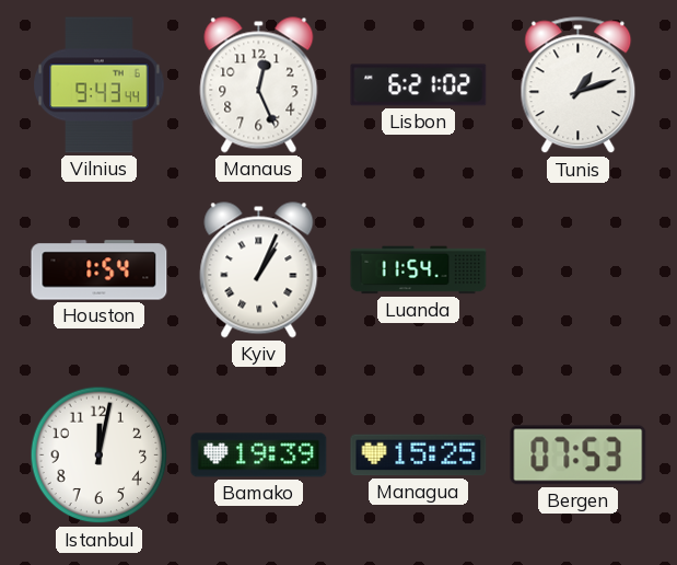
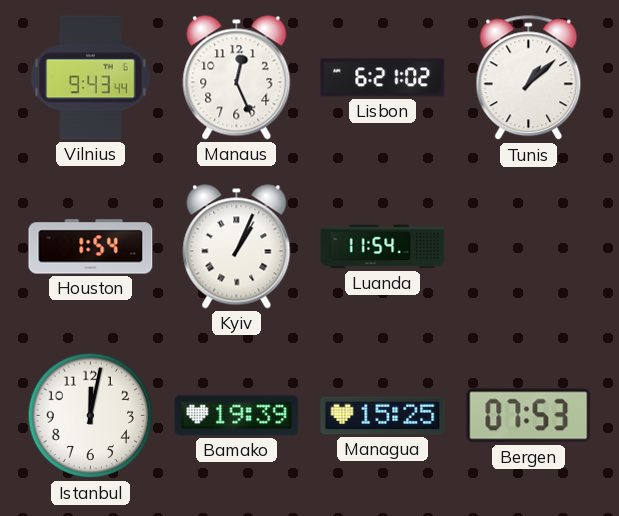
Tunis: 1:12 -> 1:08 (529, 78)
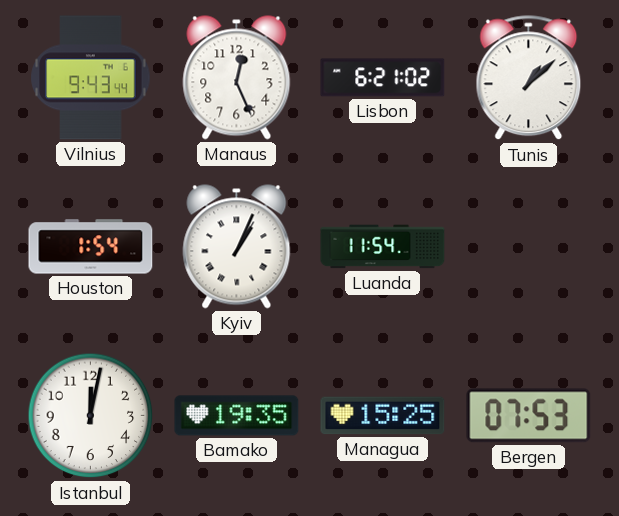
Bamako: 19:39 -> 19:35 (237, 416)
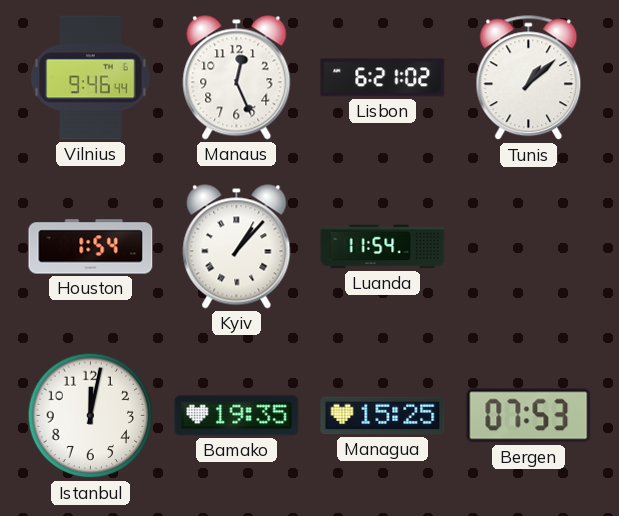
Vilnius: 9:43 -> 9:46 (91, 78)
Kyiv: 1:04 -> 1:07 (237, 247)
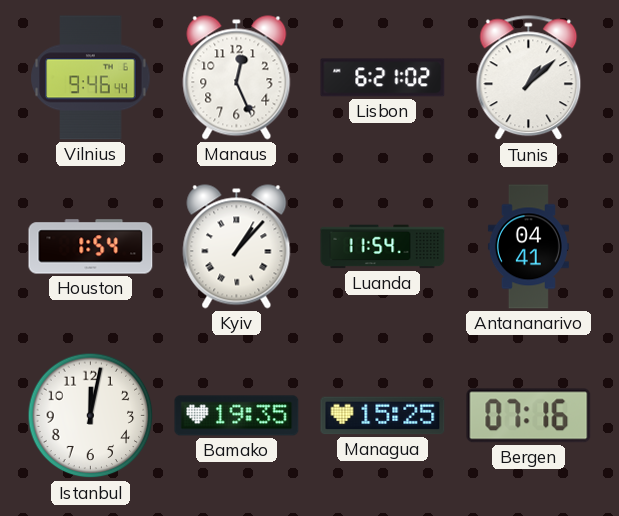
Antananarivo: none -> 04:41 (528, 247)
Bergen: 07:53 -> 07:16 (529, 416)
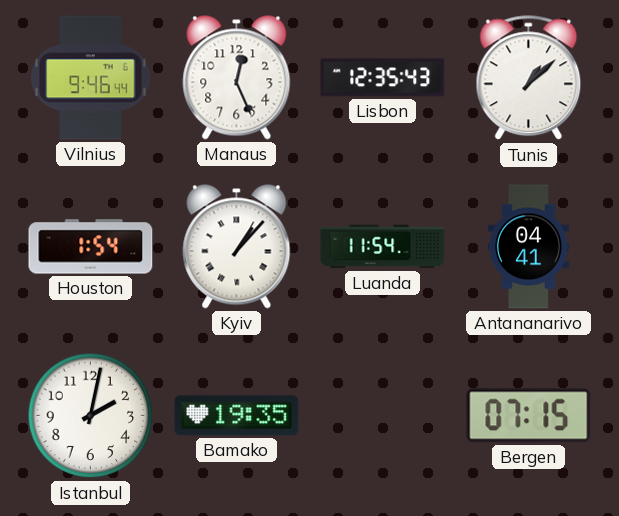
Lisbon: 6:21 -> 12:35 (383, 78)
Istanbul: 12:02 -> 2:02 (91, 416)
Managua: 15:25 -> none (383, 416)
Bergen: 07:16 -> 07:15 (529, 416)
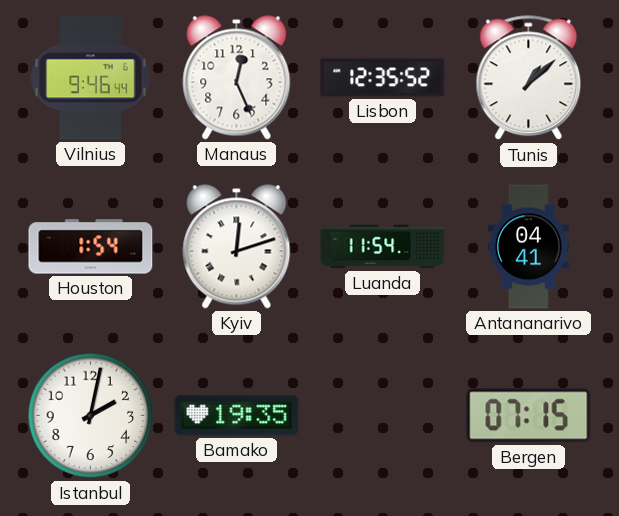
Lisbon: 12:35:43 -> 12:35:52 (383, 78)
Kyiv: 1:07 -> 12:12 (237, 247)
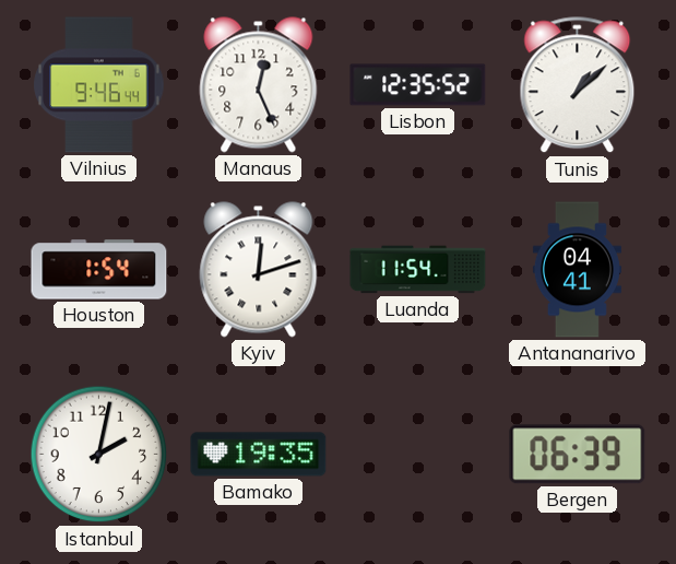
Bergen: 07:15 -> 06:39 (578, 455)
